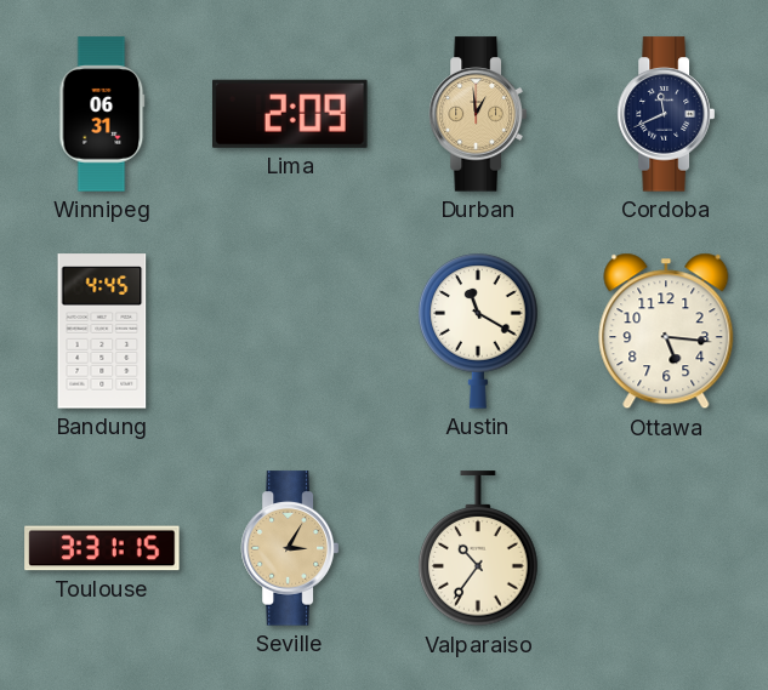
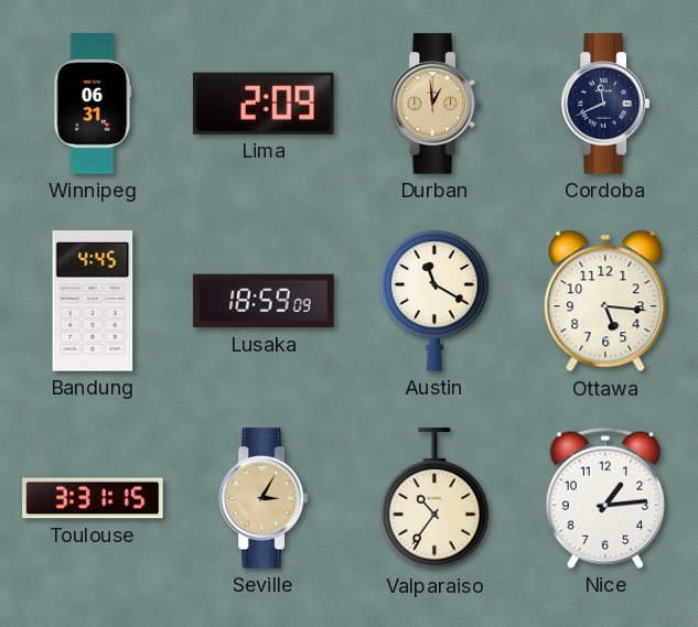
Lusaka: none -> 18:59 (264, 301)
Nice: none -> 1:14 (604, 498)
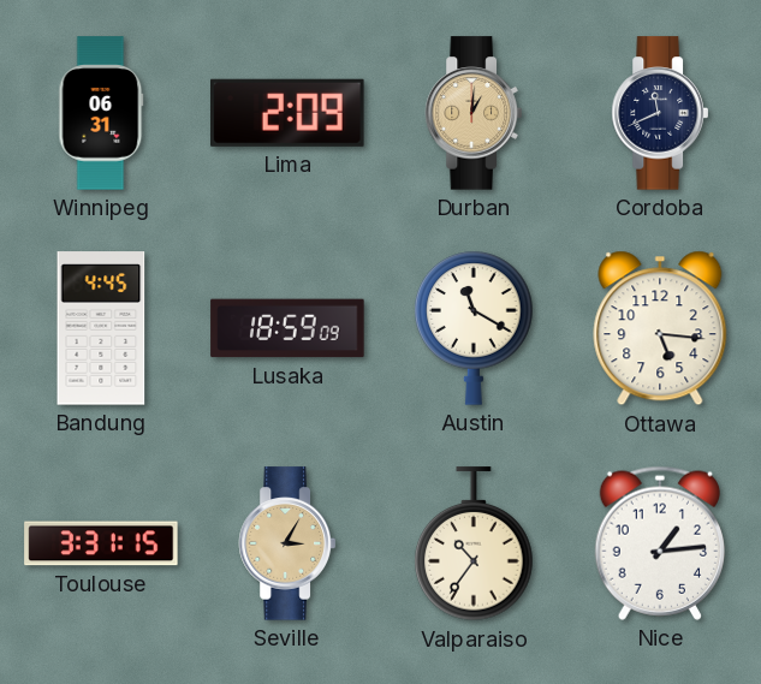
Durban: 12:59 -> 1:01 (472, 113)
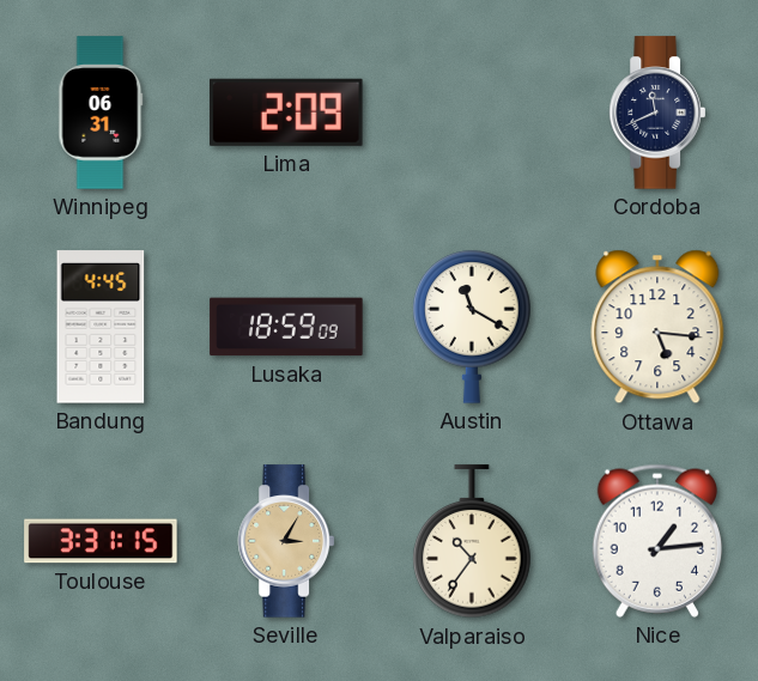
Durban: 1:01 -> none (472, 113)
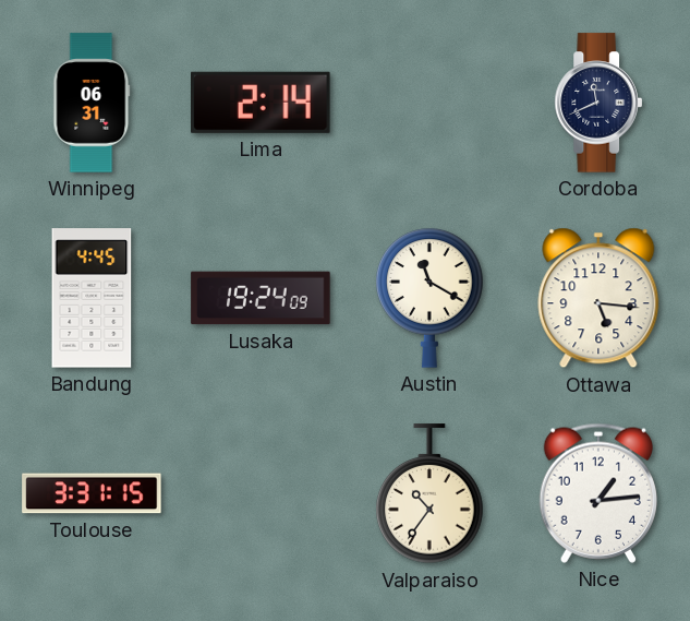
Lima: 2:09 -> 2:14 (262, 103)
Lusaka: 18:59 -> 19:24 (261, 298)
Seville: 3:05 -> none (285, 541)
